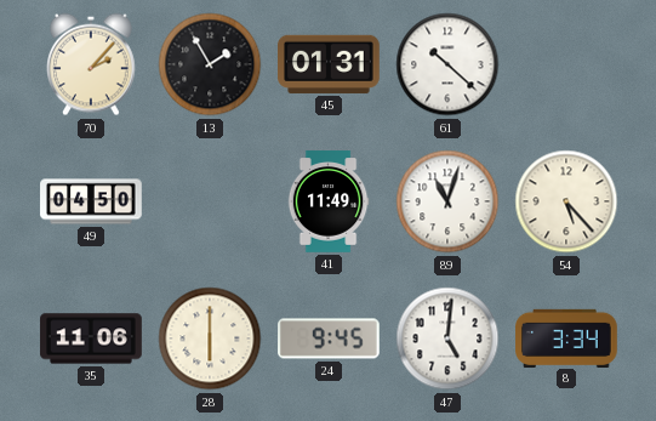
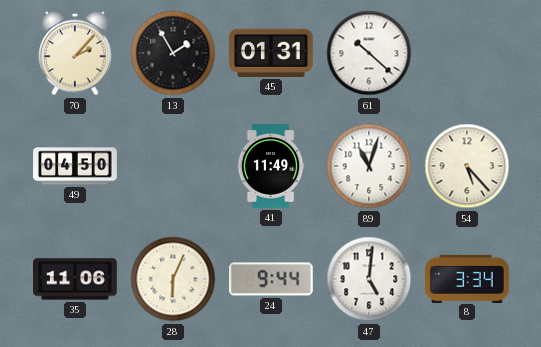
28: 6:00 -> 6:04 (173, 279)
24: 9:45 -> 9:44 (272, 279)
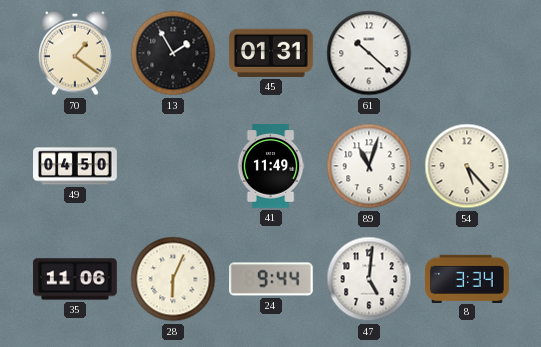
70: 2:07 -> 1:21 (76, 53)
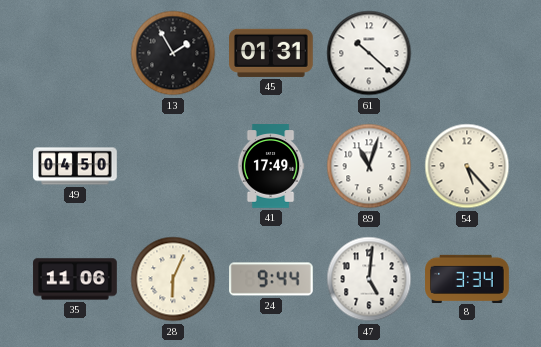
70: 1:21 -> none (76, 53)
41: 11:49 -> 17:49 (271, 166)
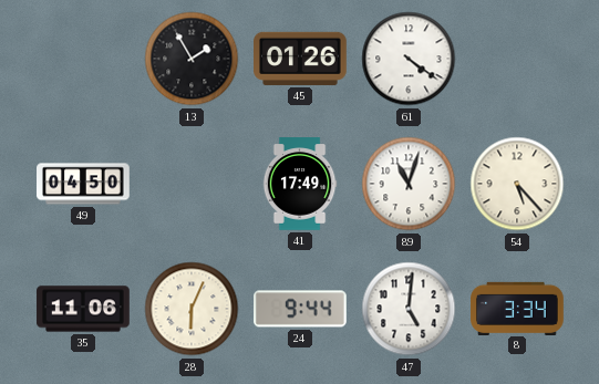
45: 01:31 -> 01:26 (301, 59)
61: 10:22 -> 4:21 (409, 59)
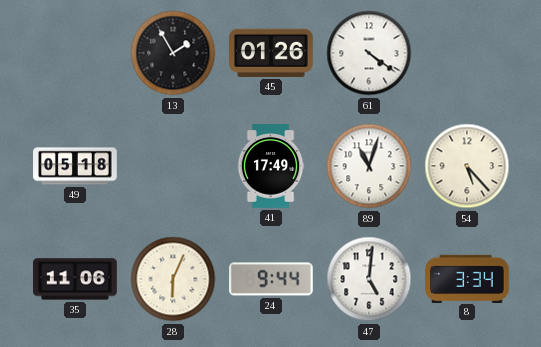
49: 04:50 -> 05:18 (75, 166)
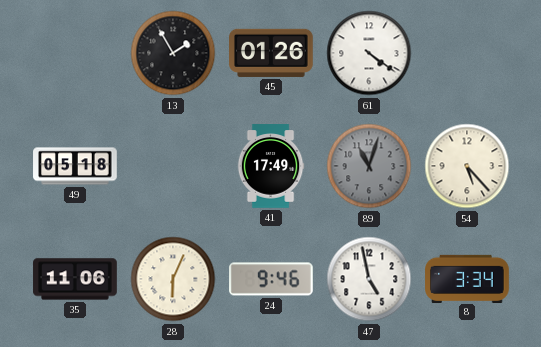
89 dial: white -> grey (369, 166)
24: 9:44 -> 9:46 (272, 279)
47: 5:01 -> 4:58 (369, 279)
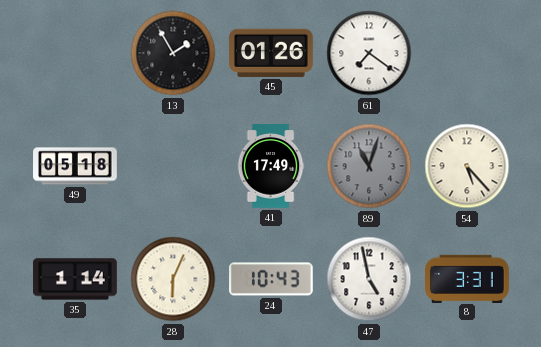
61: 4:21 -> 7:21 (369, 53)
35: 11:06 -> 1:14 (75, 279)
24: 9:46 -> 10:43 (272, 279)
8: 3:34 -> 3:31 (467, 278)
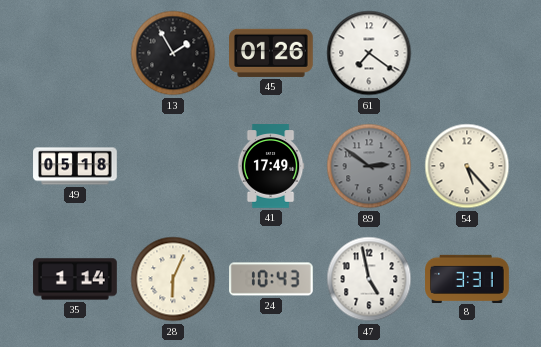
89: 11:03 -> 2:51 (369, 166)
